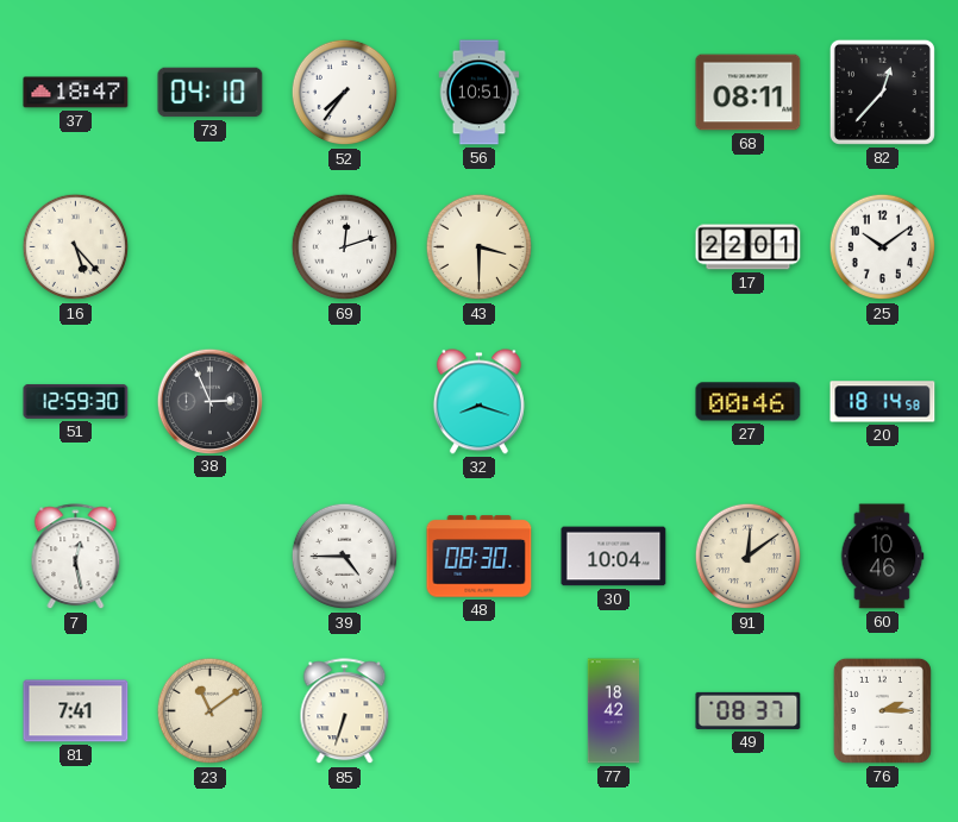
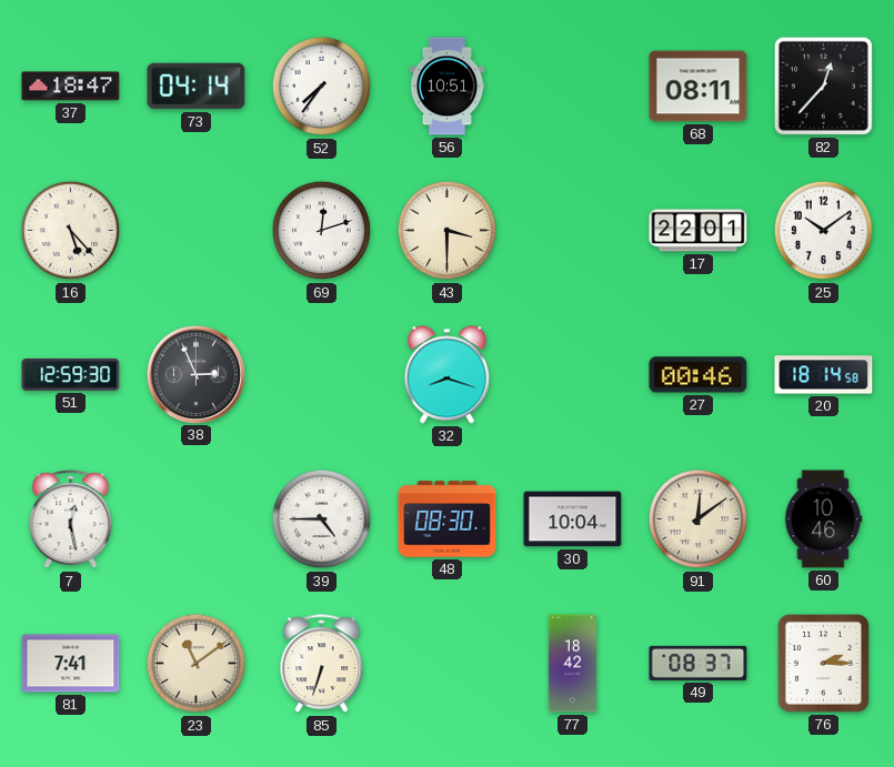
73: 04:10 -> 04:14 (197, 87)
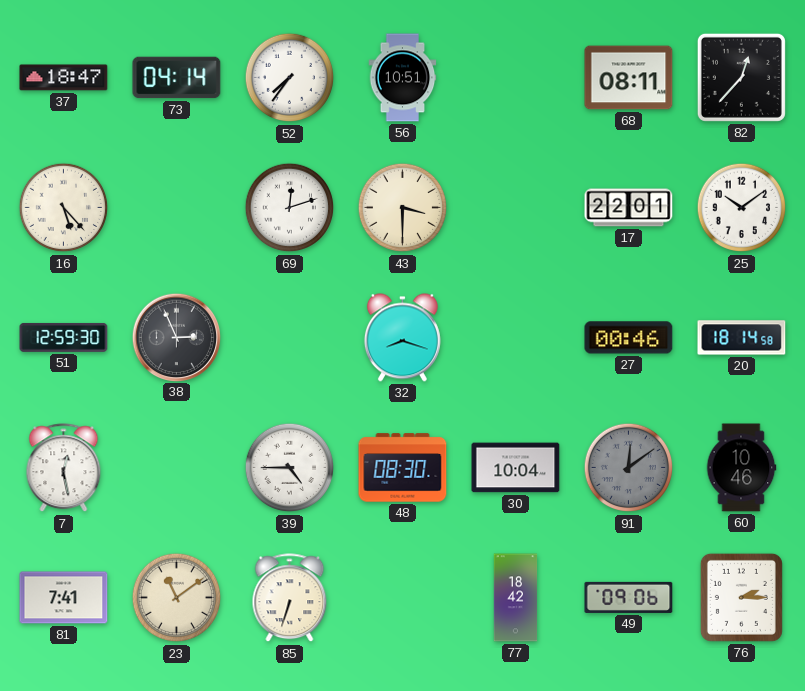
91 dial: cream -> grey (629, 468)
49: 08:37 -> 09:06 (629, 597)
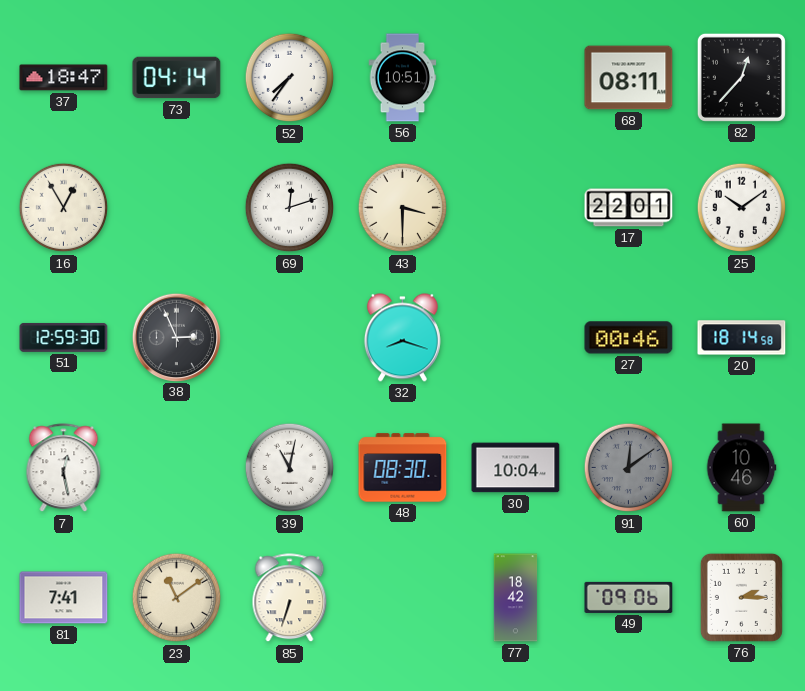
16: 5:23 -> 12:55 (64, 208)
39: 4:45 -> 11:02 (290, 468)
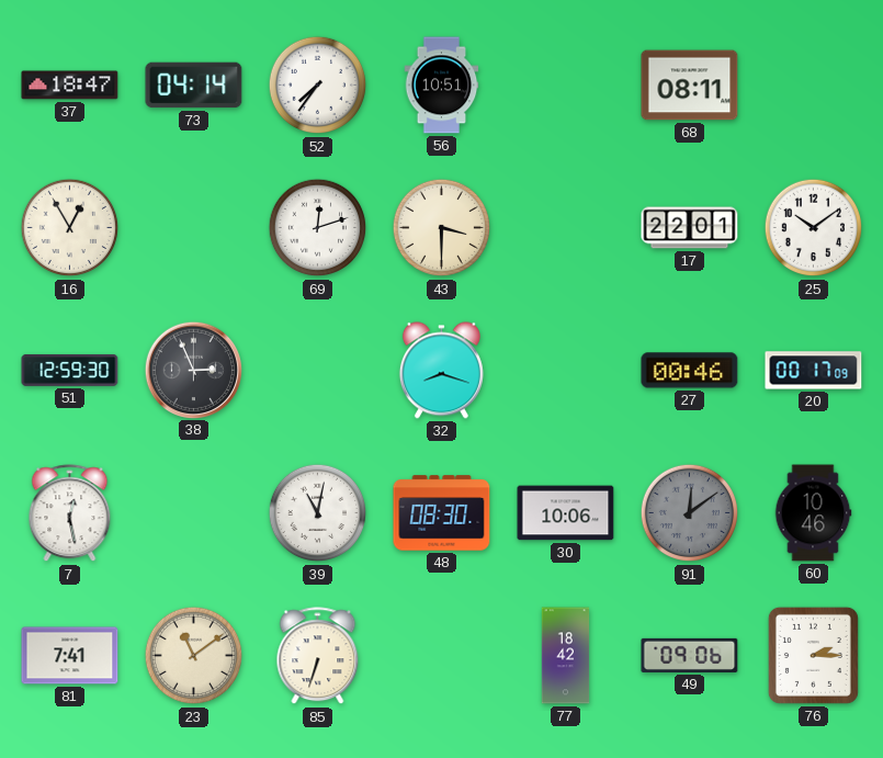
82: 12:37 -> none (741, 77)
20: 18:14 -> 00:17 (814, 371)
30: 10:04 -> 10:06 (566, 513)
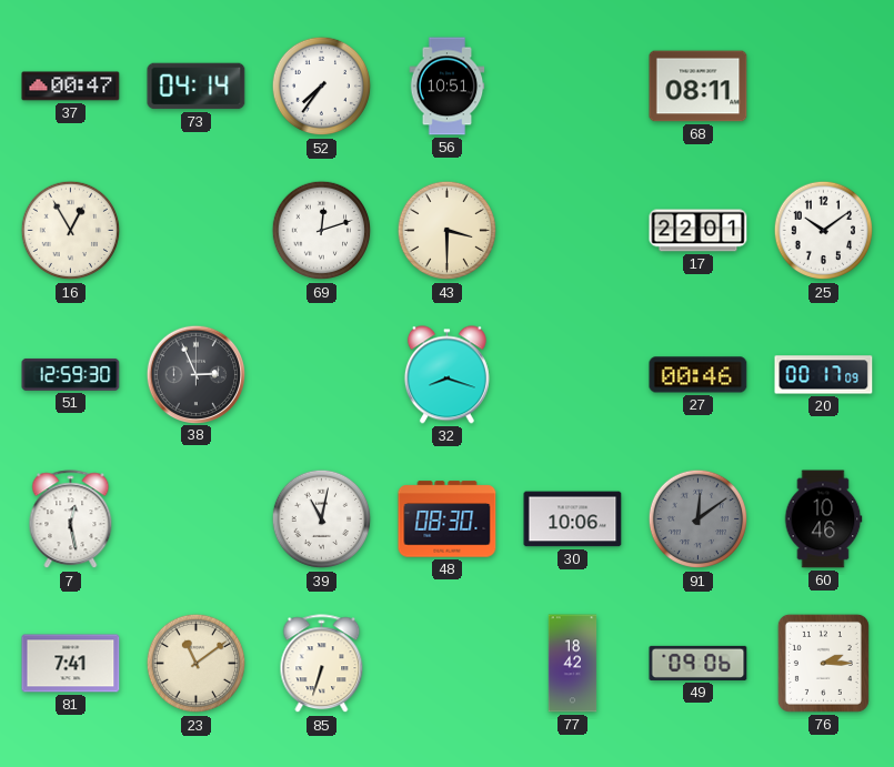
37: 18:47 -> 00:47 (71, 87)
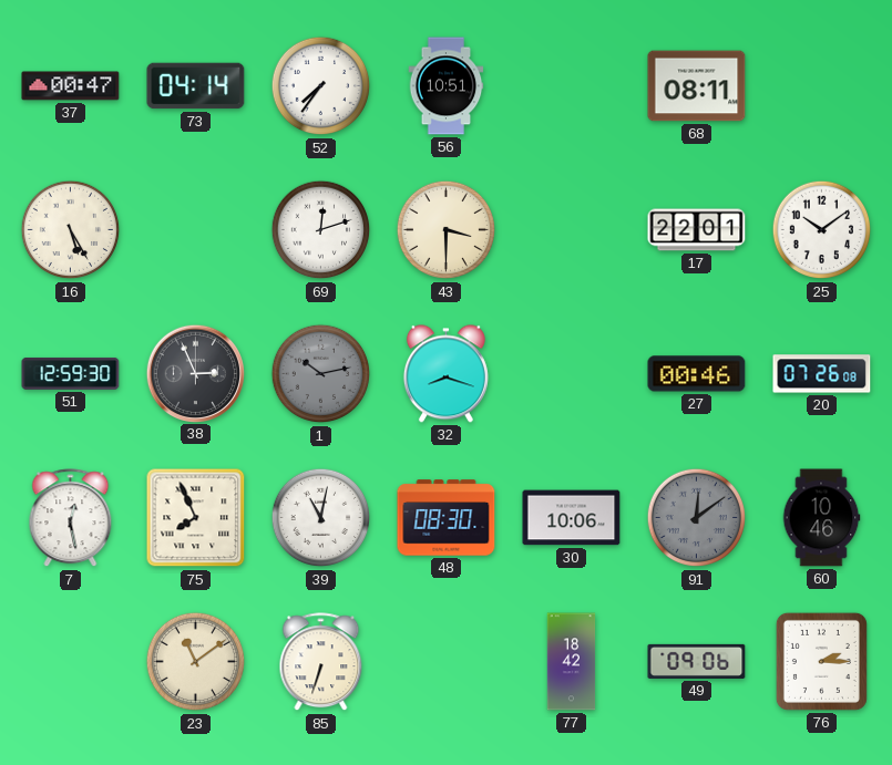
16: 12:55 -> 5:25 (71, 230)
1: none -> 10:13 (321, 374)
20: 00:17 -> 07:26 (822, 374)
75: none -> 7:56 (196, 518)
81: 7:41 -> none (71, 664)
